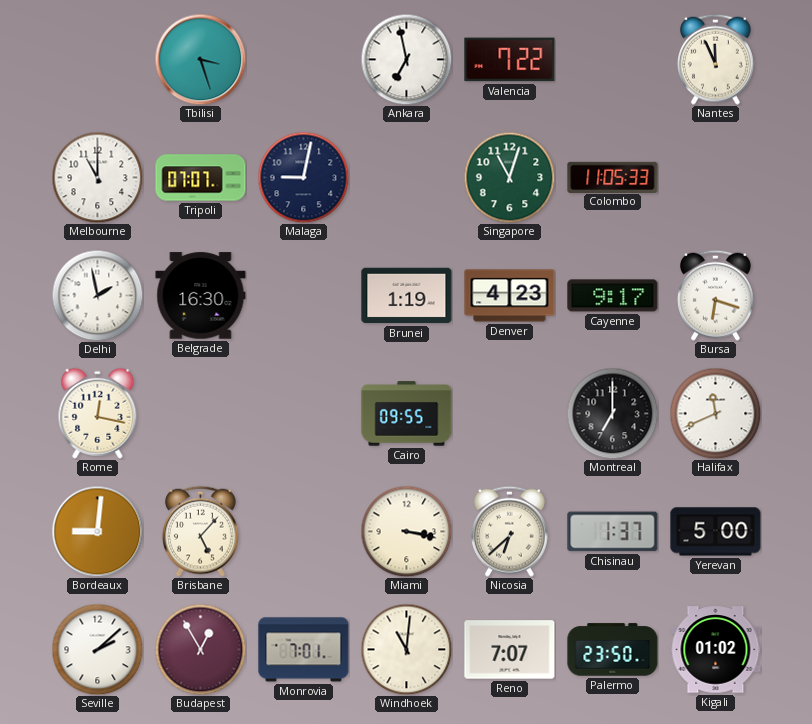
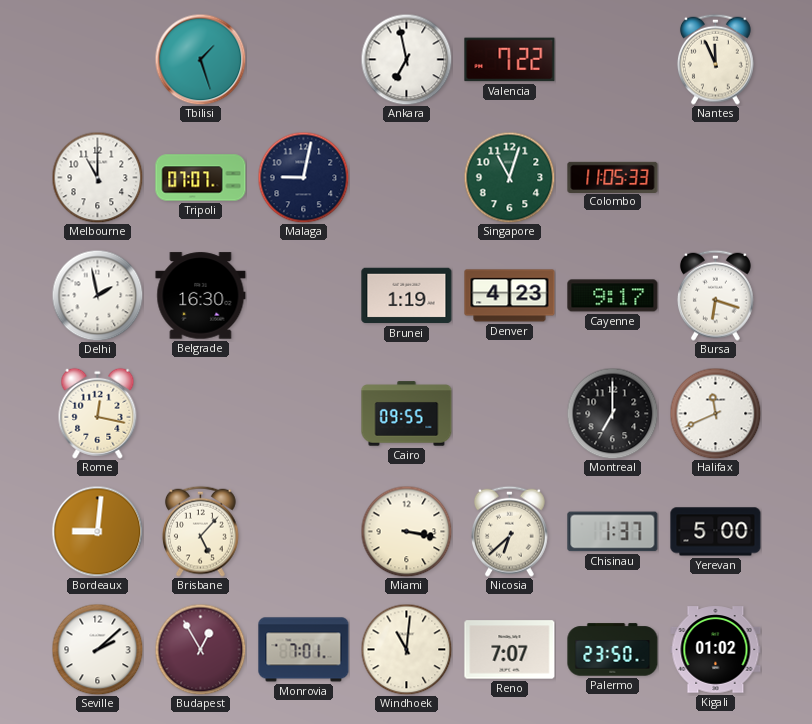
Tbilisi: 3:27 -> 1:27 (200, 59)
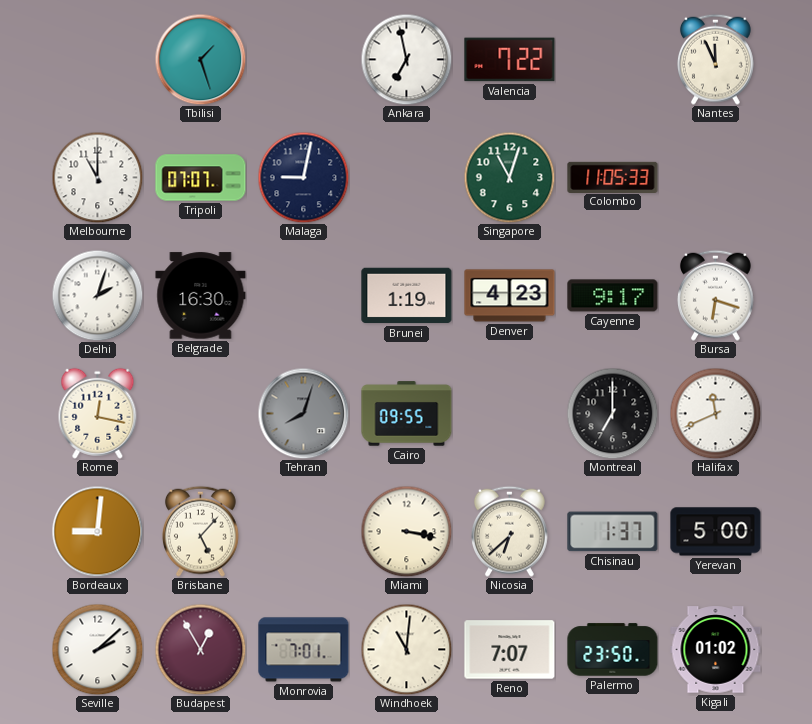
Delhi: 1:58 -> 2:03 (97, 295)
Tehran: none -> 8:03 (303, 413)
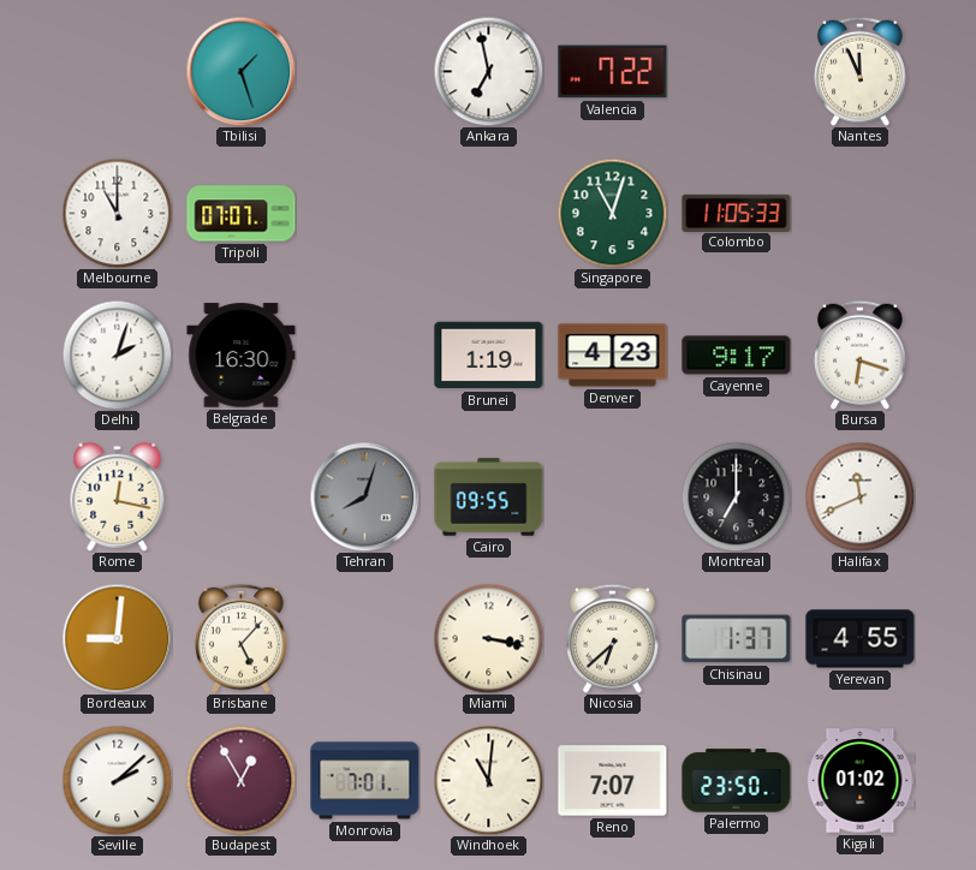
Malaga: 9:02 -> none (303, 177)
Yerevan: 5:00 -> 4:55 (861, 639)
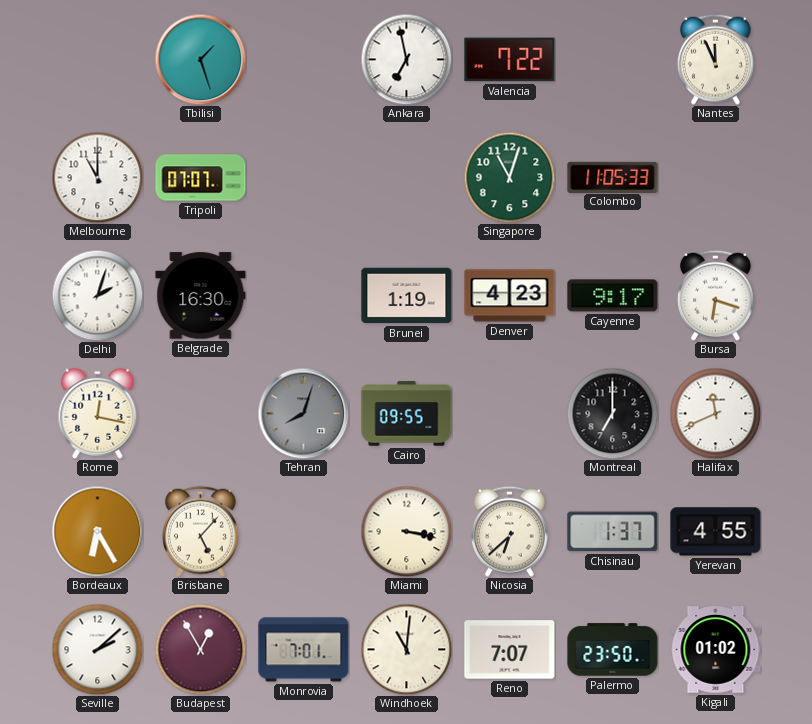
Bordeaux: 9:01 -> 6:25 (97, 531)
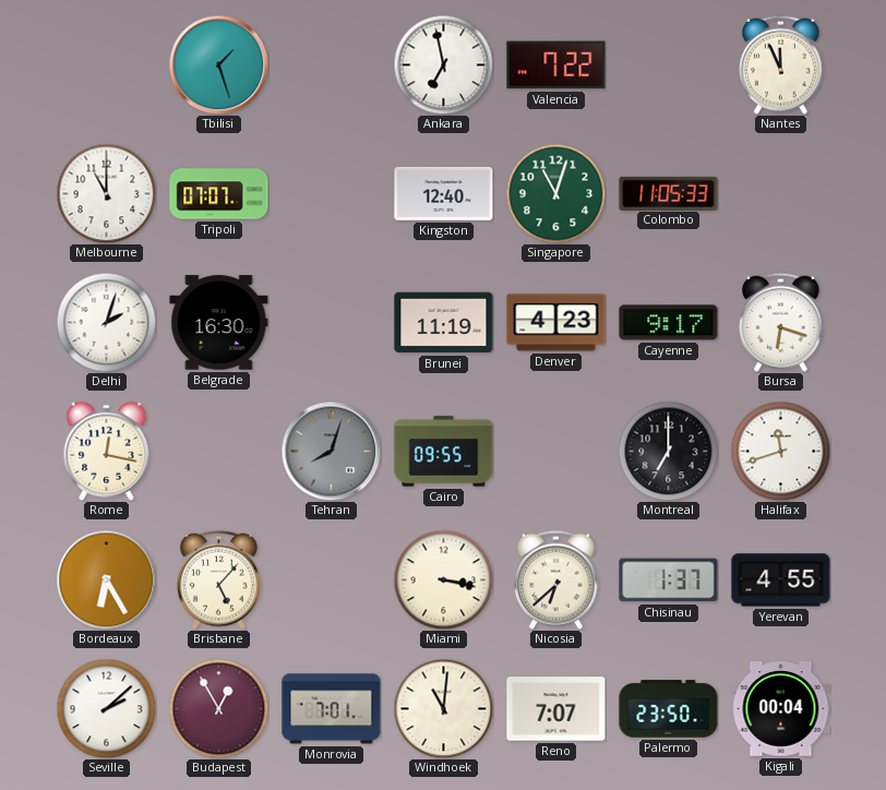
Kingston: none -> 12:40 (444, 193)
Brunei: 1:19 -> 11:19 (444, 323)
Halifax: 11:41 -> 11:42 (780, 451)
Kigali: 01:02 -> 00:04 (781, 709)
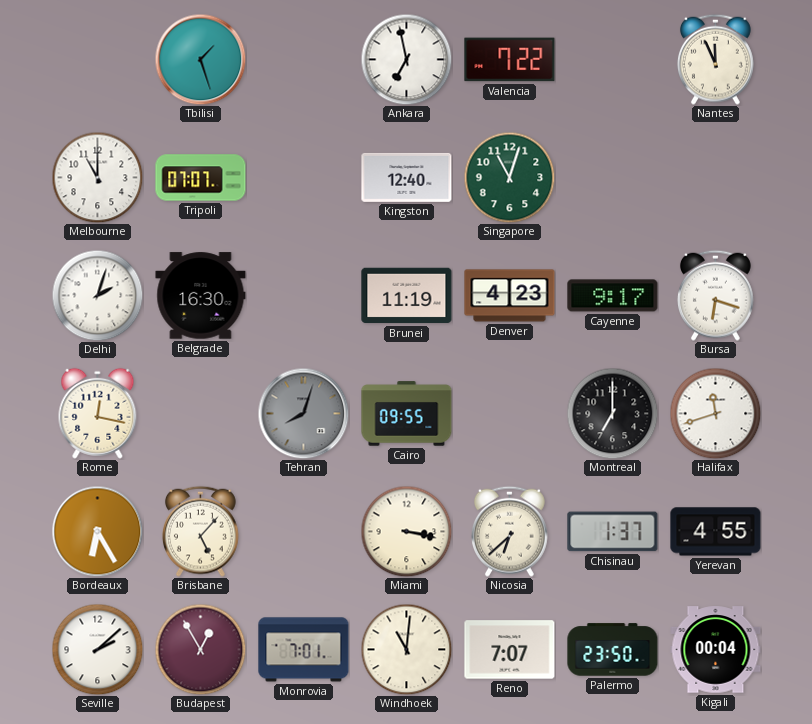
Colombo: 11:05 -> none (669, 193)
